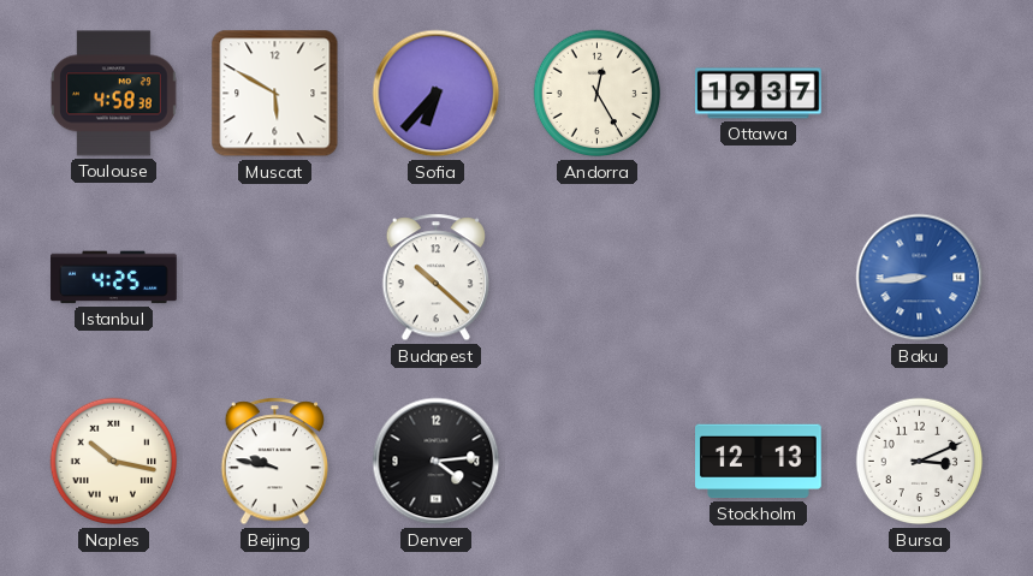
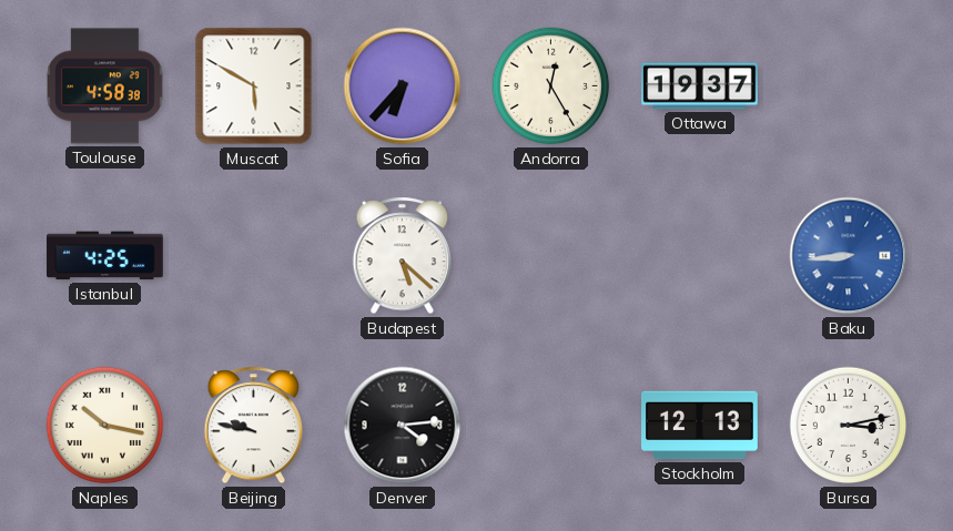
Budapest: 10:22 -> 5:22 (402, 256)
Bursa: 3:11 -> 3:13 (849, 426)
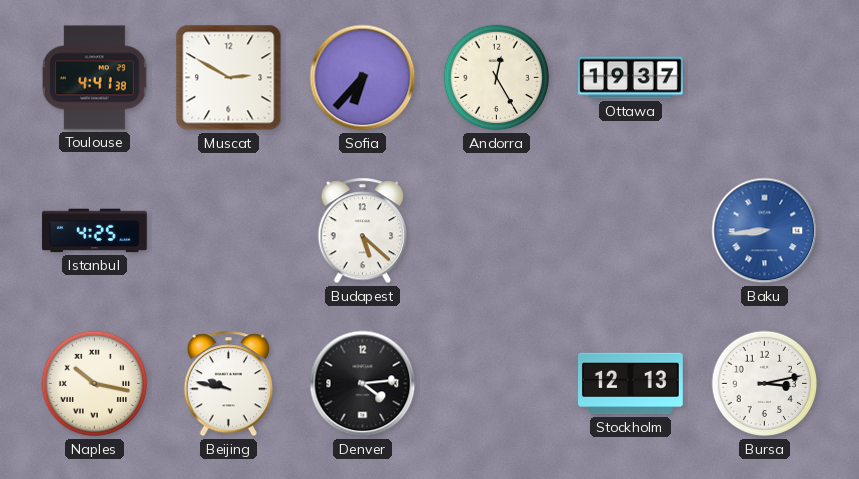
Toulouse: 4:58 -> 4:41 (95, 78)
Muscat: 5:50 -> 2:50 (229, 78)
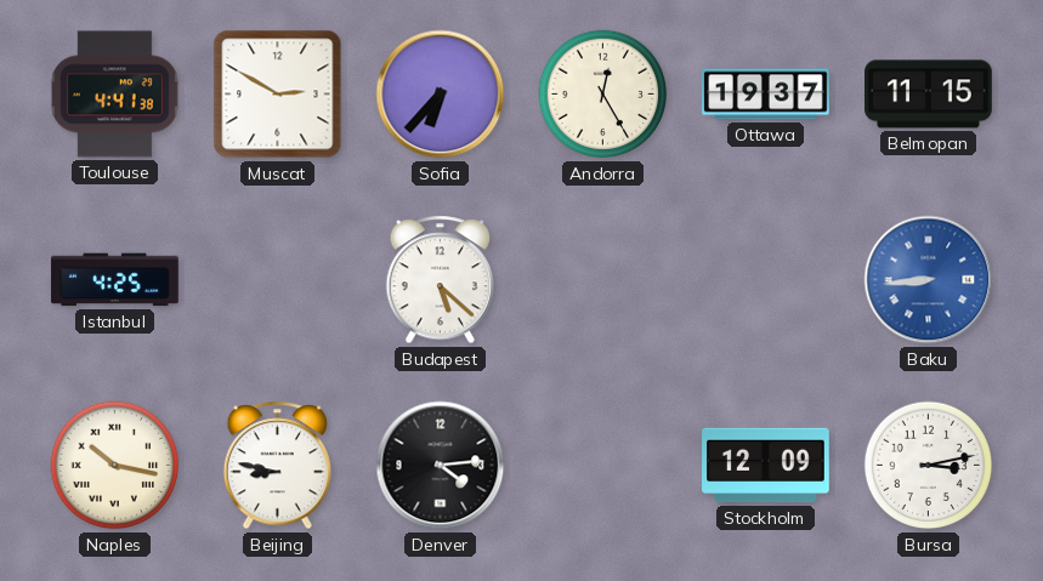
Belmopan: none -> 11:15 (929, 95)
Beijing: 9:47 -> 8:47 (277, 466)
Stockholm: 12:13 -> 12:09 (766, 466)
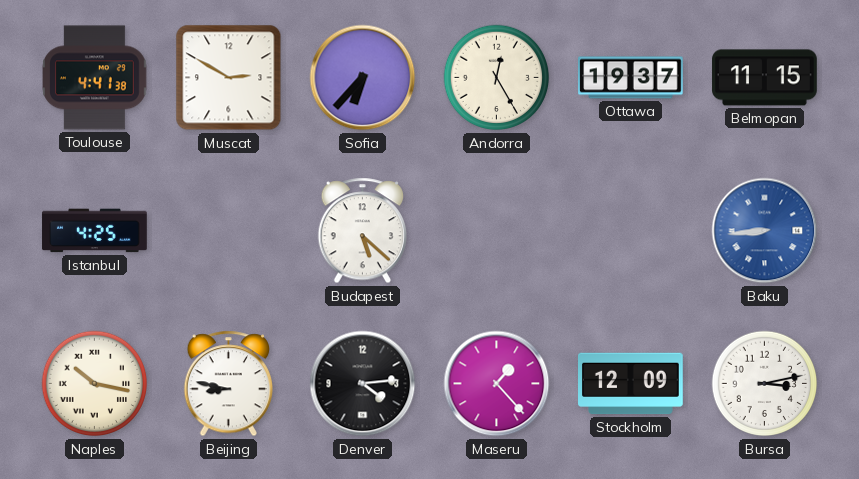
Maseru: none -> 1:23 (497, 384)
